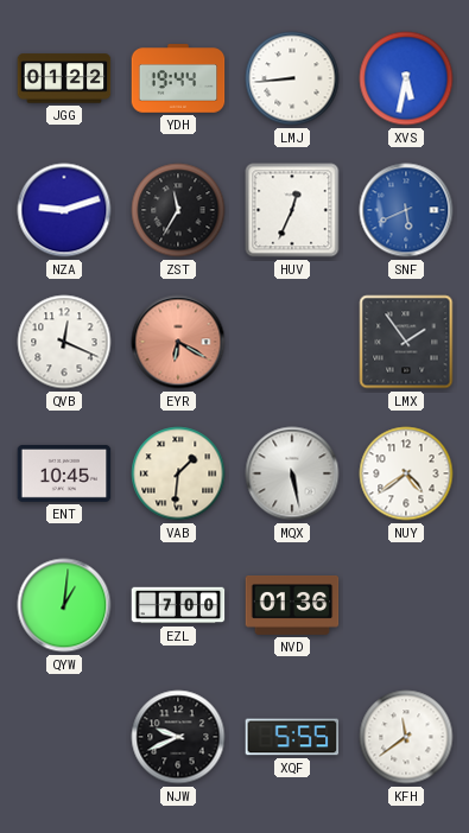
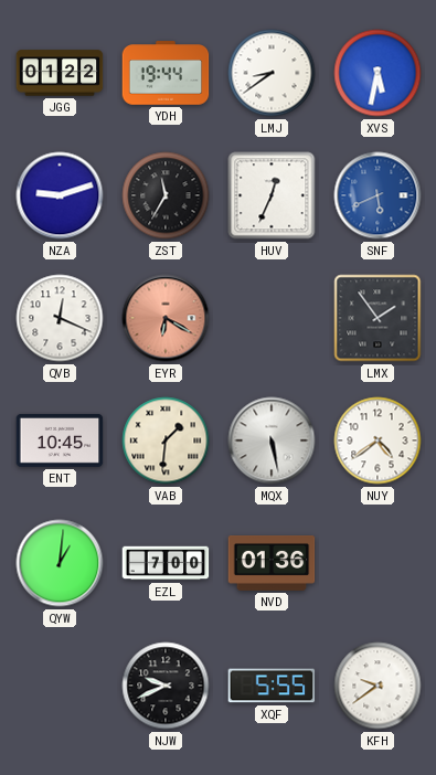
LMJ: 8:44 -> 8:39 (272, 73)
KFH: 11:39 -> 9:39 (377, 686)
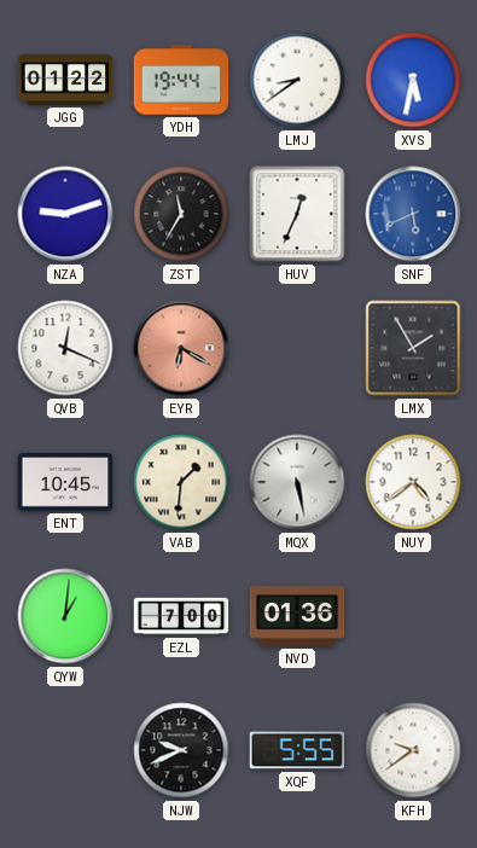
LMX: 1:54 -> 1:55 (413, 348)
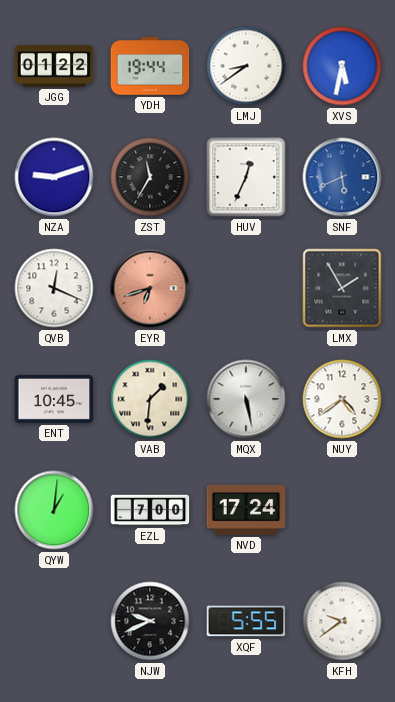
EYR: 6:20 -> 6:42 (150, 288)
NVD: 01:36 -> 17:24 (246, 511)
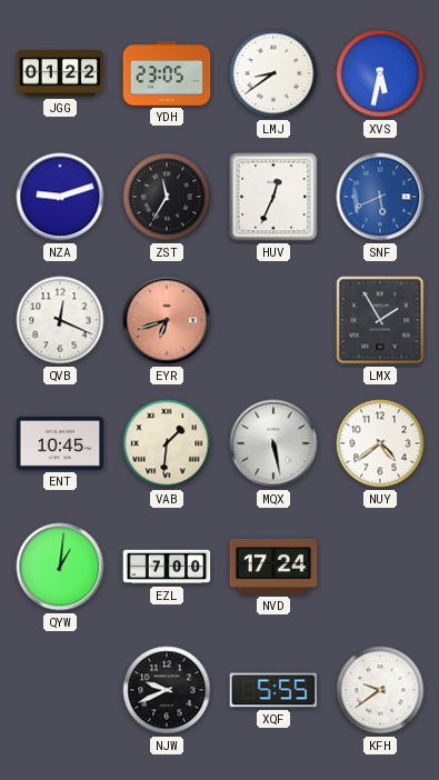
YDH: 19:44 -> 23:05 (167, 73)
